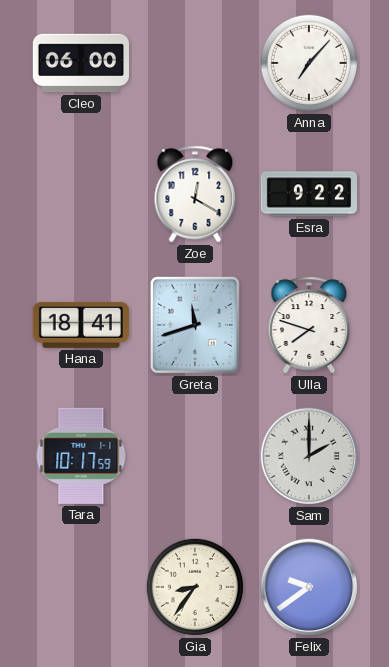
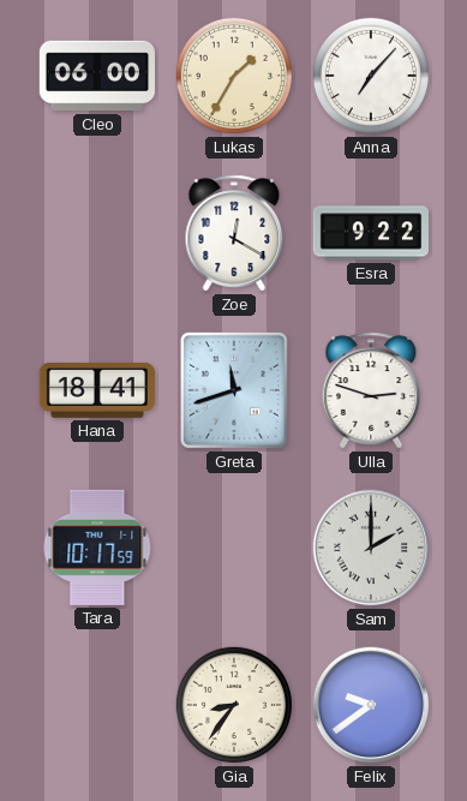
Lukas: none -> 1:35 (234, 76)
Ulla: 7:48 -> 2:48 (371, 390)
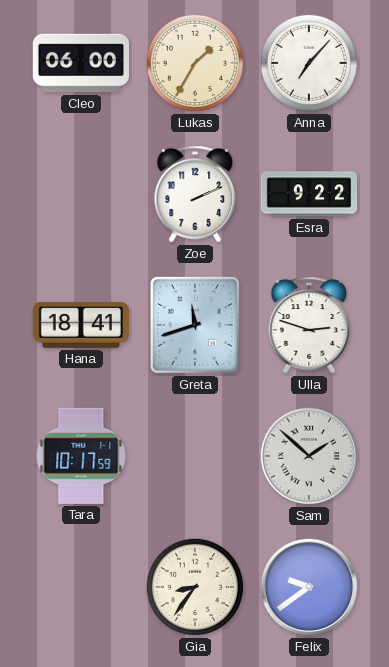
Zoe: 12:20 -> 2:11 (195, 194)
Sam: 2:00 -> 1:52 (309, 456)
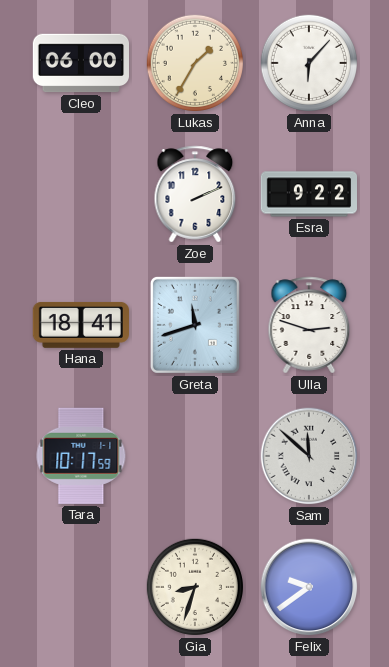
Anna: 7:07 -> 6:07 (309, 63)
Sam: 1:52 -> 11:52 (309, 456)
Gia: 8:36 -> 8:33 (195, 587)
